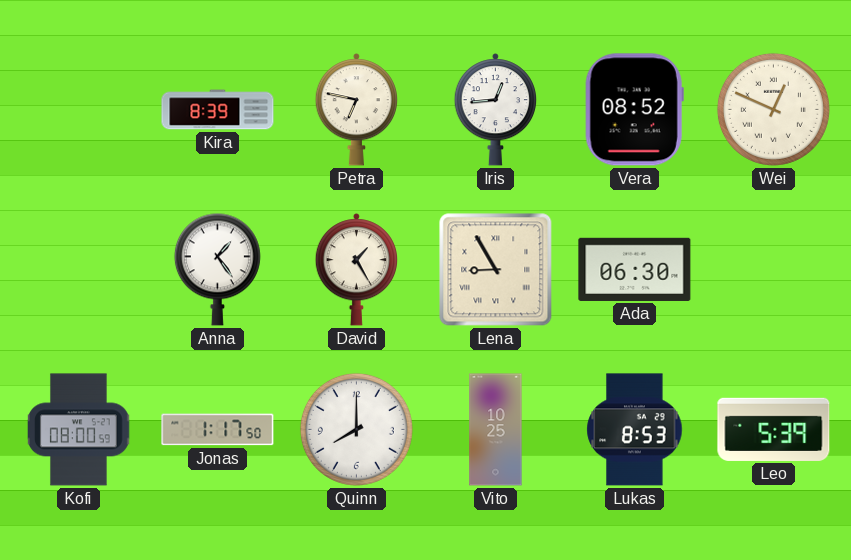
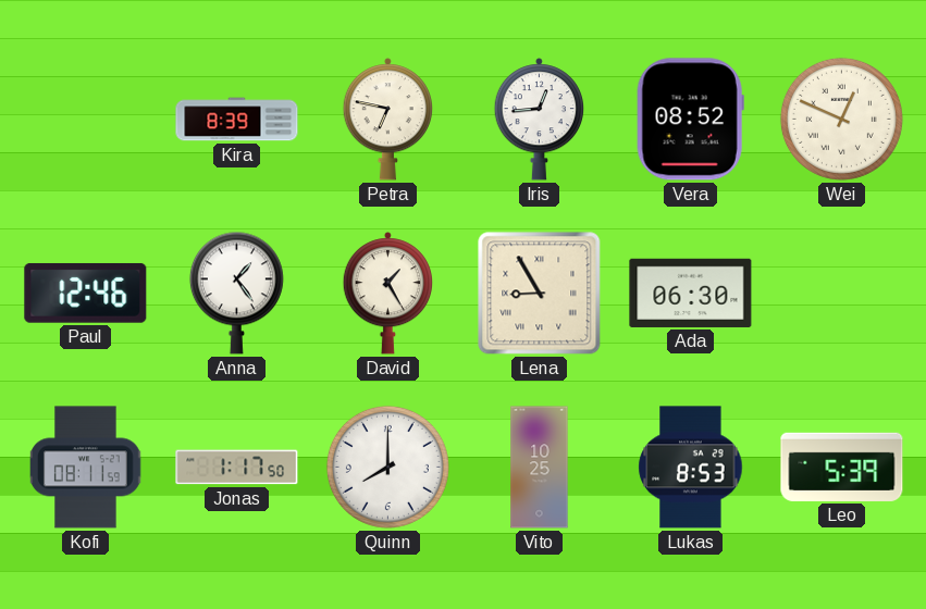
Paul: none -> 12:46 (86, 293)
Kofi: 08:00 -> 08:11 (86, 468)
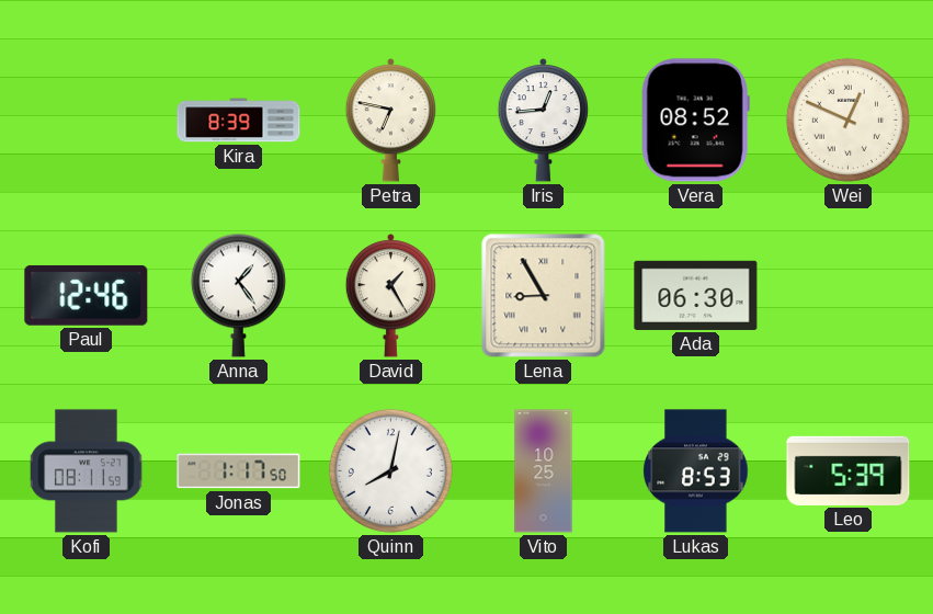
Quinn: 8:00 -> 8:02 (390, 470)
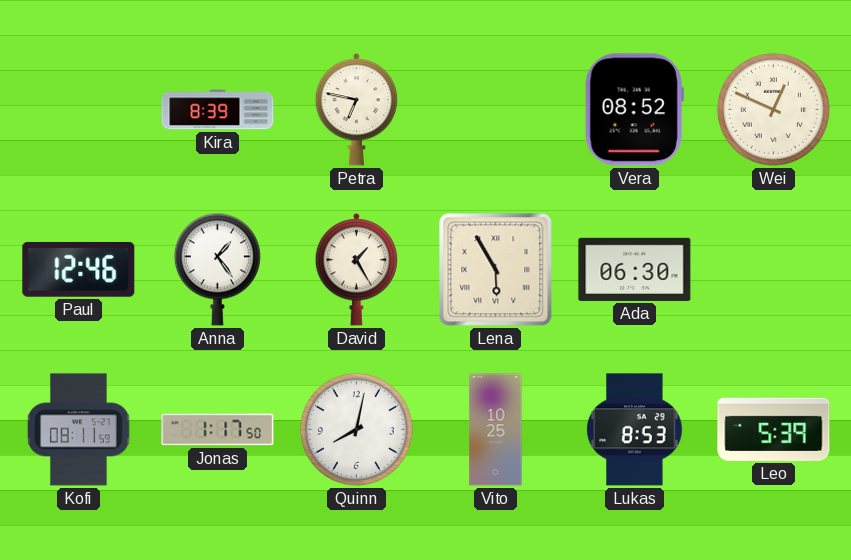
Iris: 12:44 -> none (543, 121)
Lena: 8:55 -> 5:55 (496, 270)
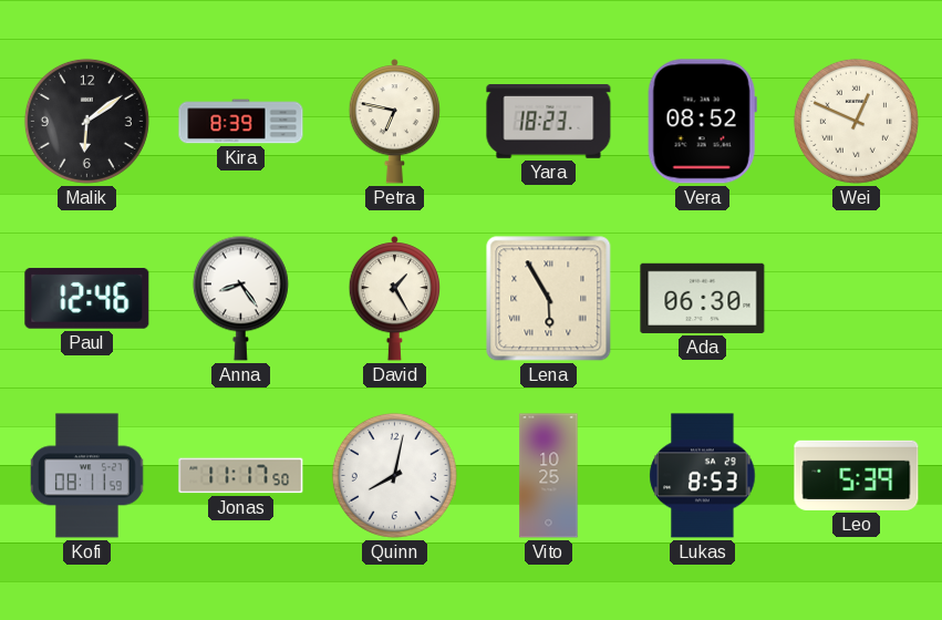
Malik: none -> 6:09 (86, 121)
Yara: none -> 18:23 (549, 122)
Anna: 1:24 -> 8:24 (240, 298)
Jonas: 1:17 -> 11:17 (241, 476)
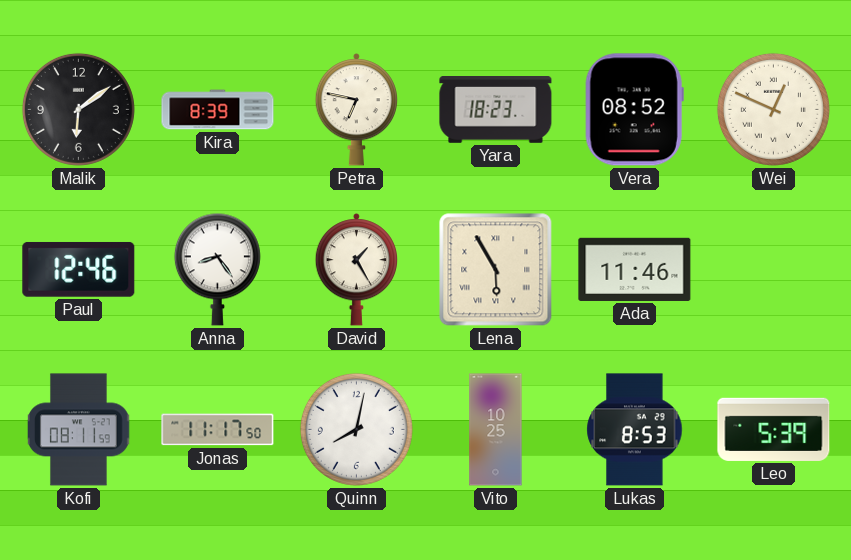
Ada: 06:30 -> 11:46 (635, 269)
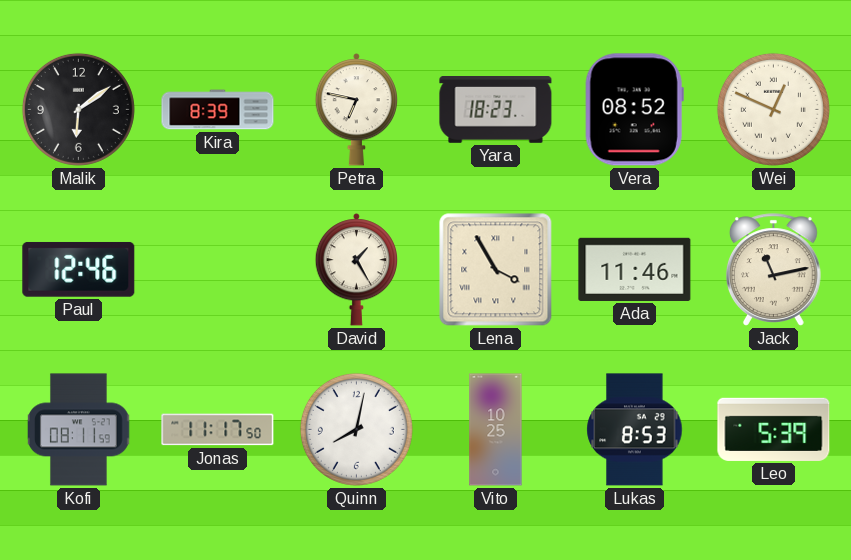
Anna: 8:24 -> none (217, 269)
Lena: 5:55 -> 3:55 (496, 270)
Jack: none -> 11:13 (773, 270)
